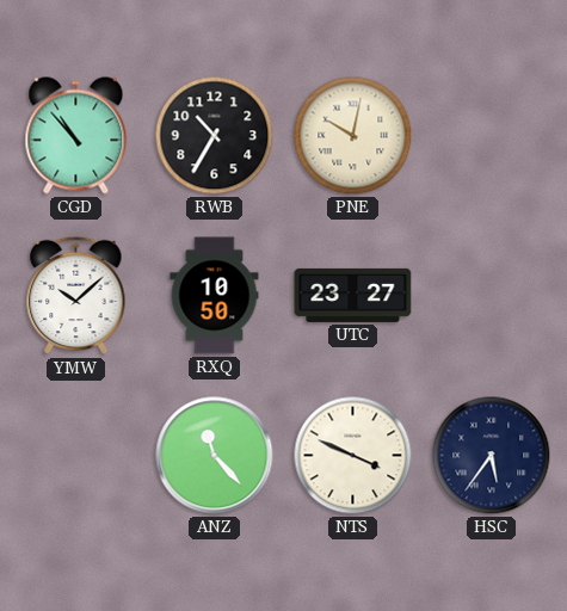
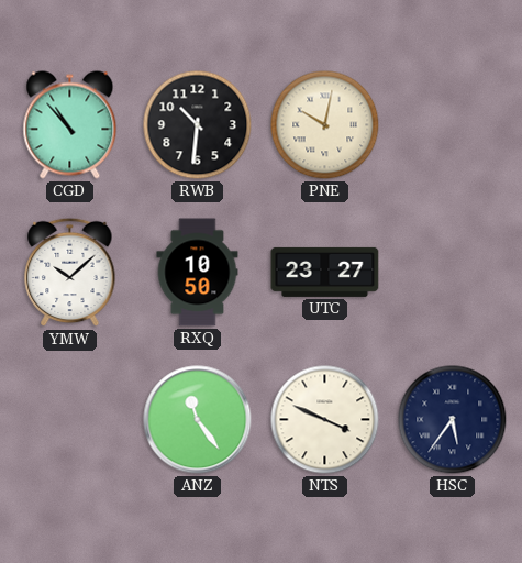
RWB: 10:35 -> 10:31 (198, 125)
ANZ: 11:23 -> 11:24 (198, 420)
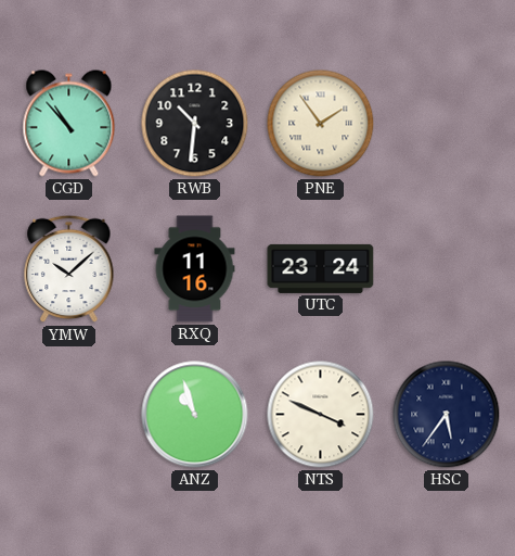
PNE: 10:02 -> 1:54 (321, 124)
RXQ: 10:50 -> 11:16 (195, 269)
UTC: 23:27 -> 23:24 (321, 268)
ANZ: 11:24 -> 10:57 (195, 415)
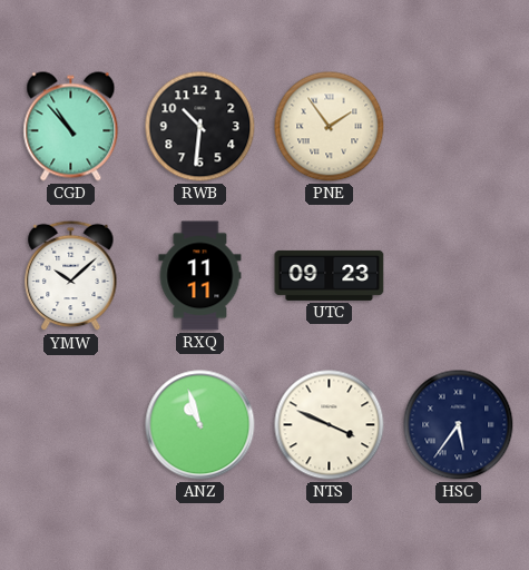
RXQ: 11:16 -> 11:11 (200, 276)
UTC: 23:24 -> 09:23 (330, 275)
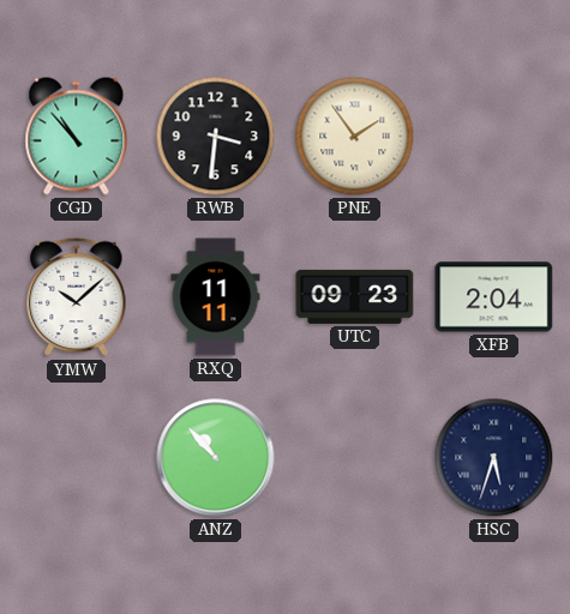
RWB: 10:31 -> 3:31 (216, 137)
XFB: none -> 2:04 (494, 297)
ANZ: 10:57 -> 10:53 (216, 458)
NTS: 3:49 -> none (330, 425)
HSC: 5:36 -> 5:33 (494, 458)
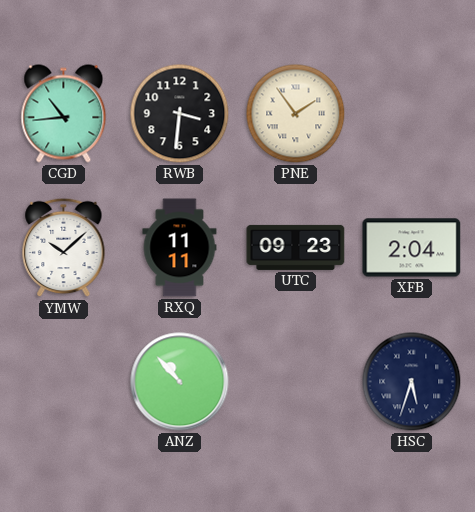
CGD: 10:53 -> 10:44 (64, 114)
